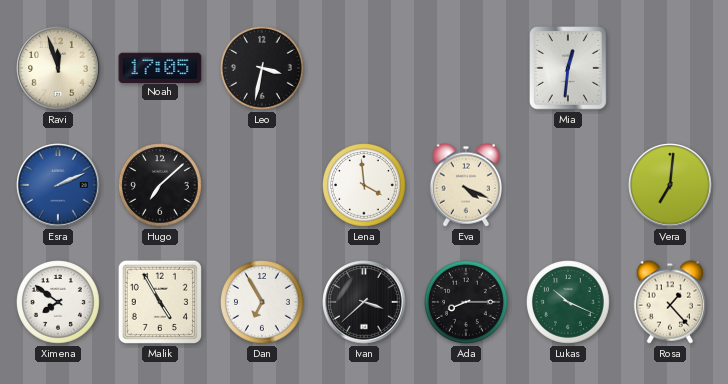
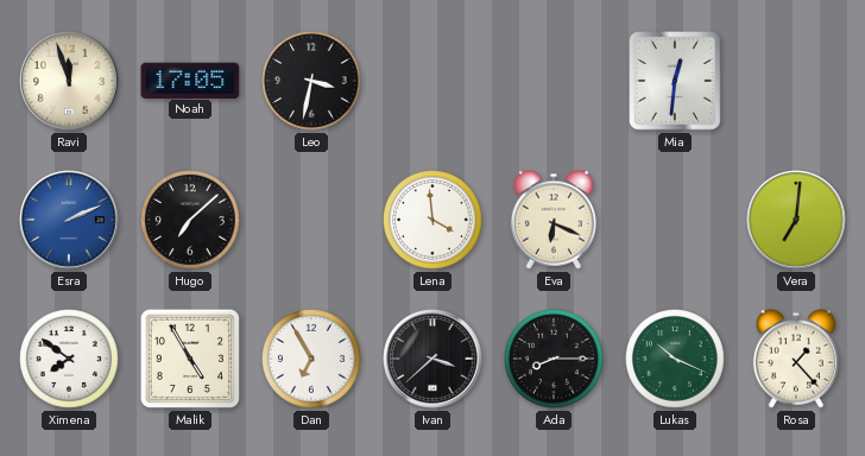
Eva: 4:19 -> 6:19 (554, 220)
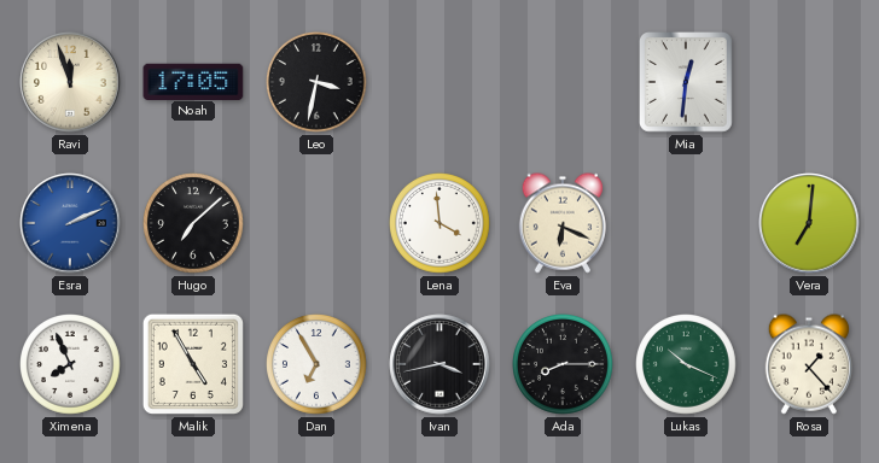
Ximena: 7:51 -> 7:56 (71, 365)
Ivan: 3:38 -> 3:43 (439, 364)
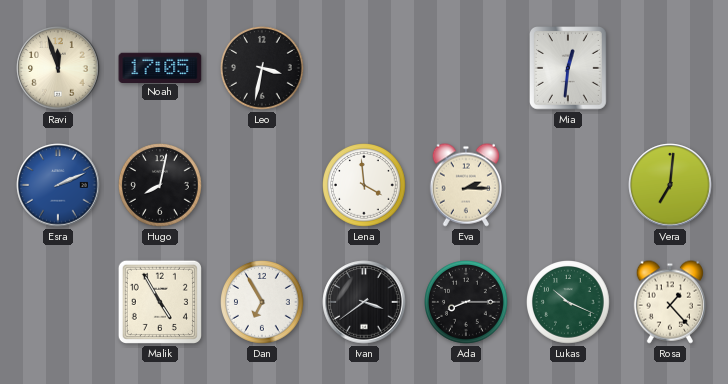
Hugo: 7:08 -> 8:02 (161, 186)
Eva: 6:19 -> 2:15 (466, 185)
Ximena: 7:56 -> none (71, 365)
Ivan: 3:43 -> 3:39 (364, 302)
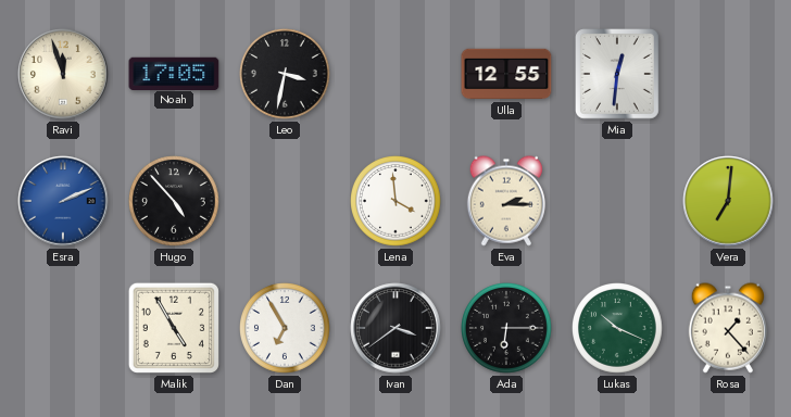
Ulla: none -> 12:55 (506, 74)
Hugo: 8:02 -> 4:53 (175, 202)
Ada: 8:15 -> 6:15 (507, 329)
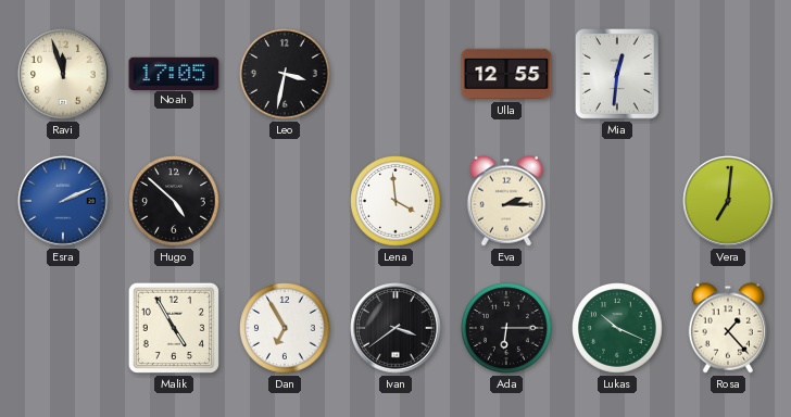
Hugo: 4:53 -> 4:52 (175, 202)
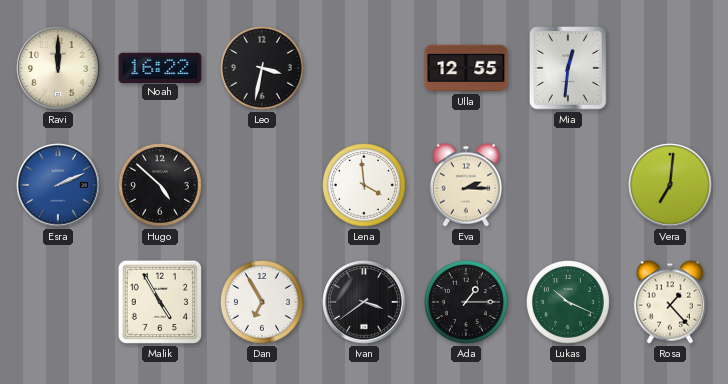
Ravi: 11:57 -> 12:00 (58, 68)
Noah: 17:05 -> 16:22 (160, 67)
Ada: 6:15 -> 1:15 (467, 303)
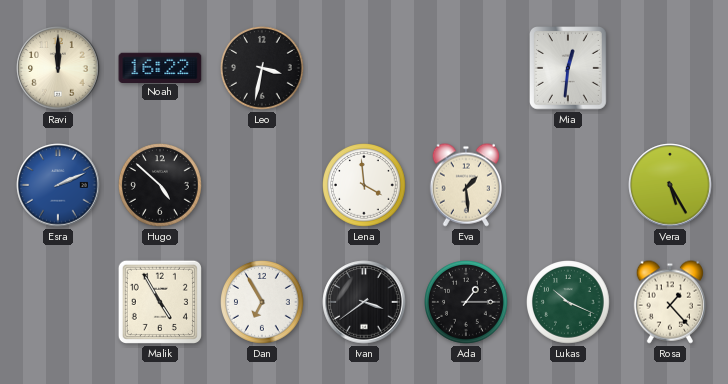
Ulla: 12:55 -> none (466, 68)
Eva: 2:15 -> 1:29 (466, 185)
Vera: 7:01 -> 5:25 (670, 185)
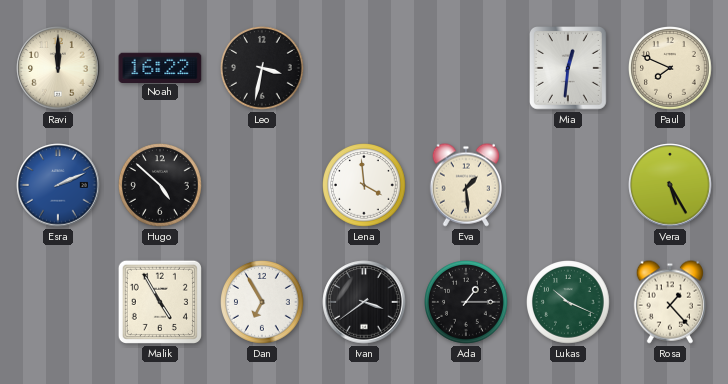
Paul: none -> 7:49 (671, 69)
